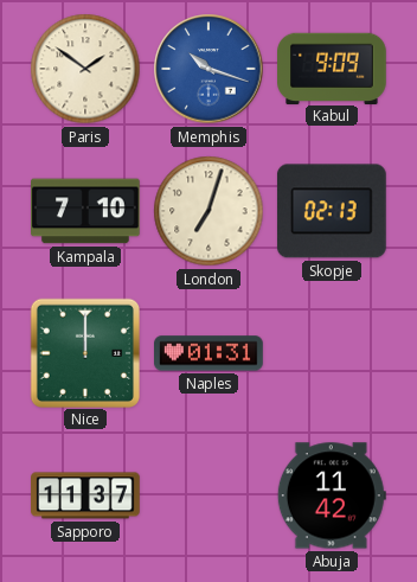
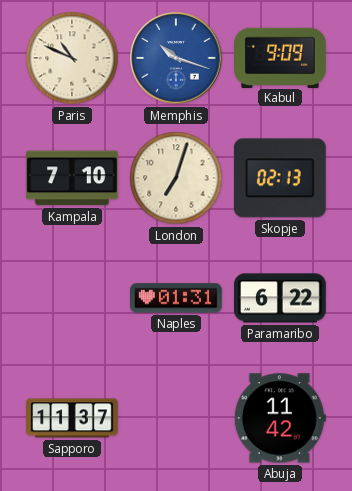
Paris: 1:51 -> 10:49 (72, 58)
Nice: 12:00 -> none (84, 352)
Paramaribo: none -> 6:22 (281, 298)
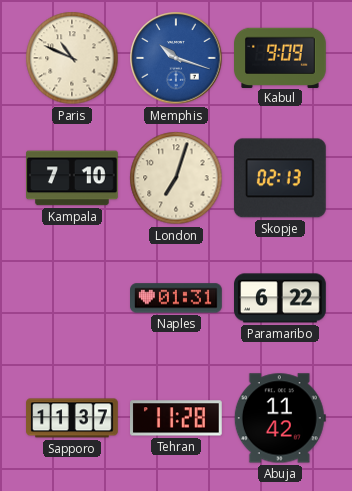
Tehran: none -> 11:28 (177, 418)
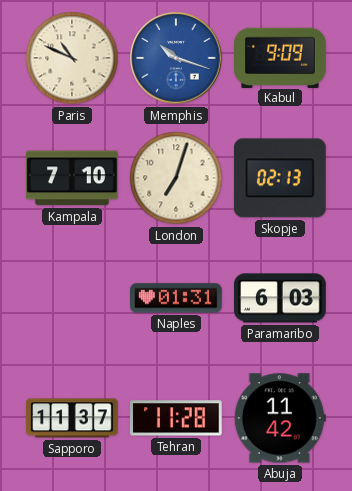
Paramaribo: 6:22 -> 6:03 (281, 298)
